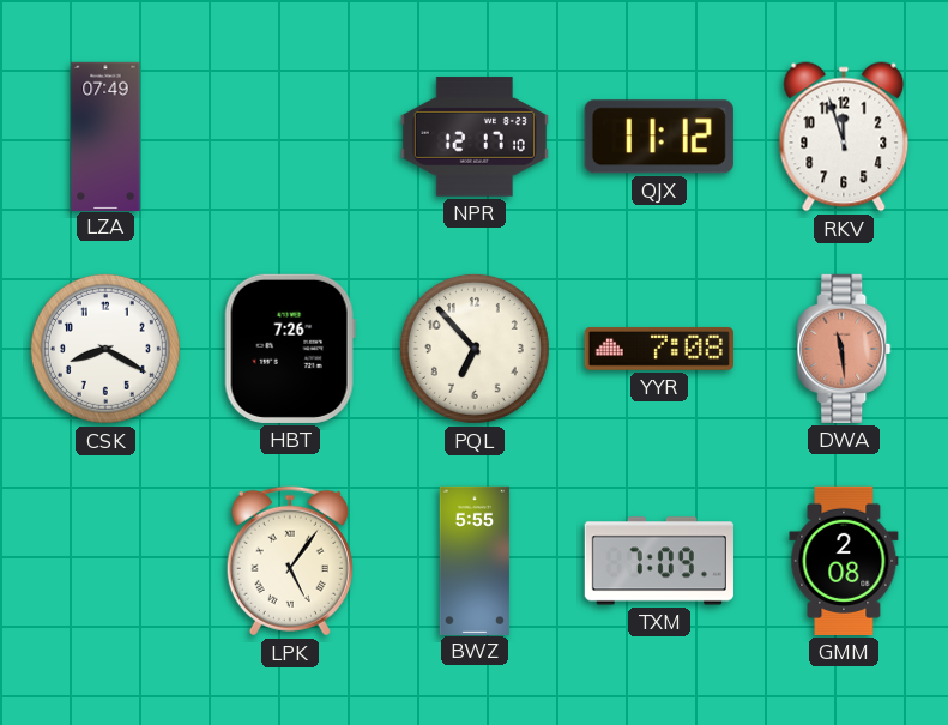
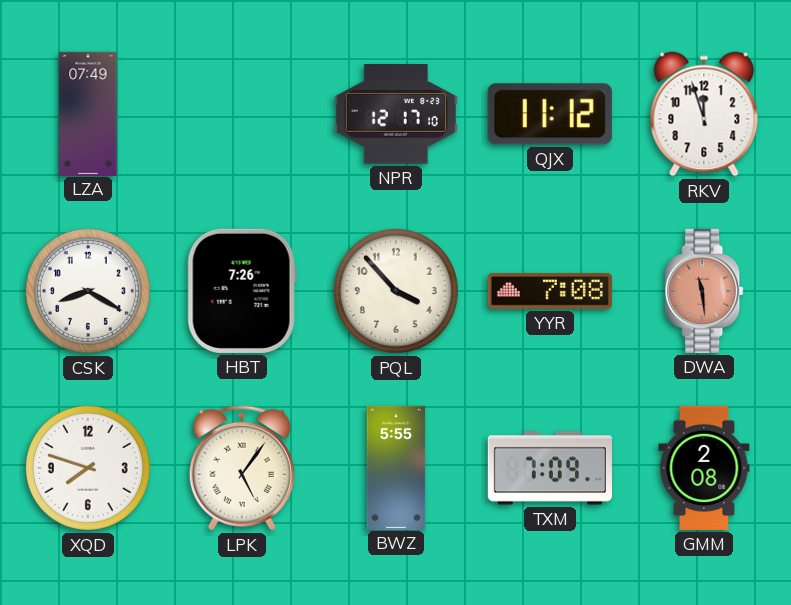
PQL: 6:53 -> 3:53 (396, 291)
XQD: none -> 7:48 (88, 468)
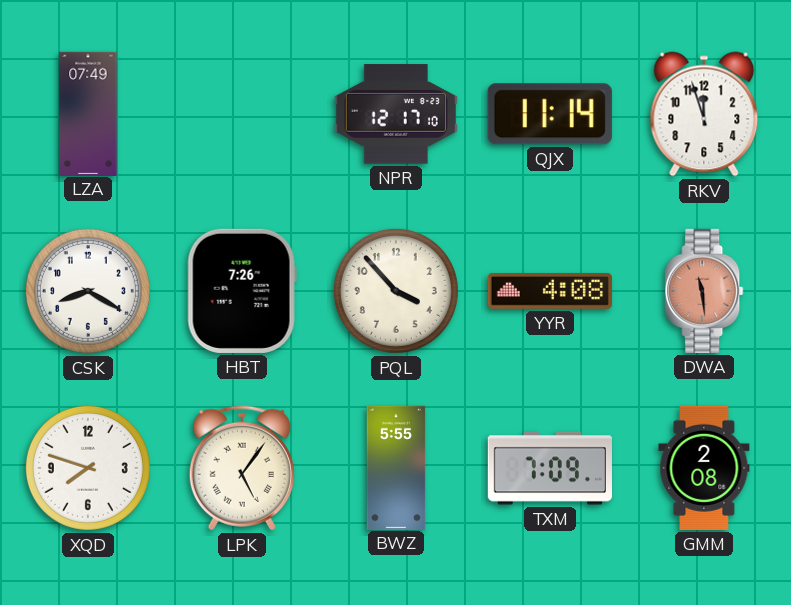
QJX: 11:12 -> 11:14 (550, 114)
YYR: 7:08 -> 4:08 (550, 291)
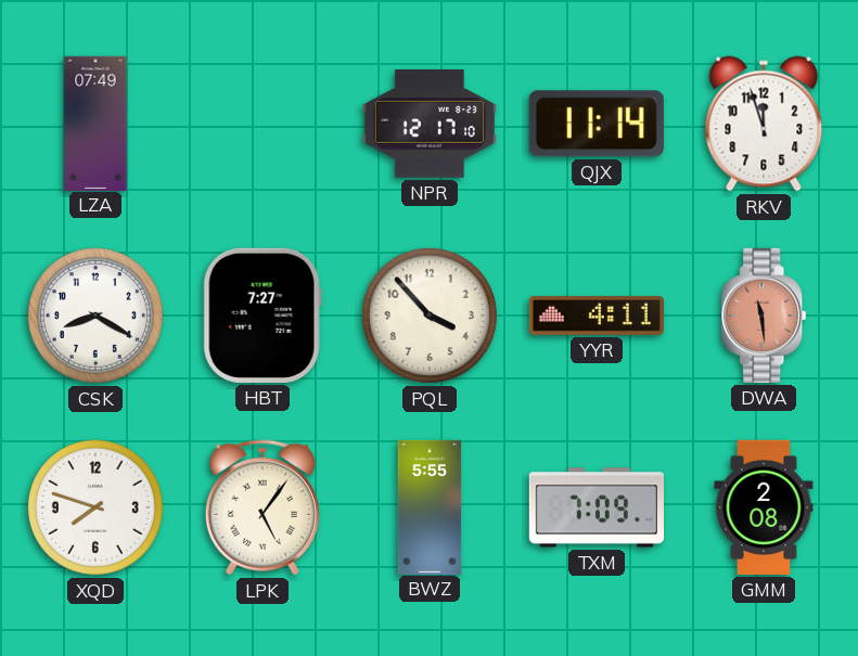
HBT: 7:26 -> 7:27 (262, 316)
YYR: 4:08 -> 4:11 (597, 316)
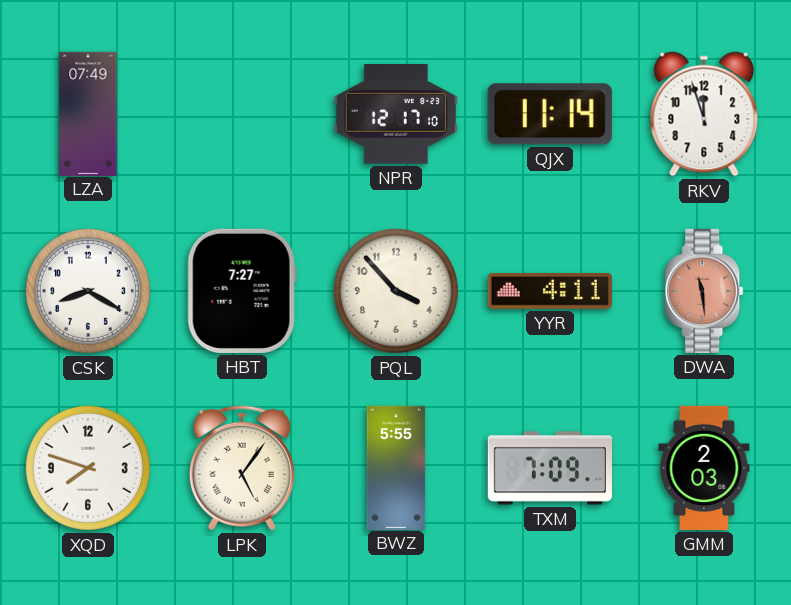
GMM: 2:08 -> 2:03 (704, 468)
